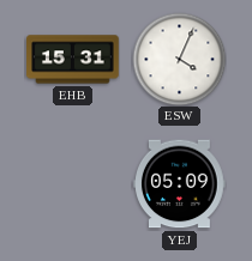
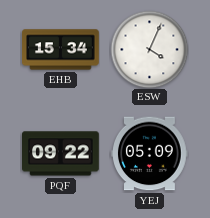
EHB: 15:31 -> 15:34 (61, 50)
PQF: none -> 09:22 (61, 154)
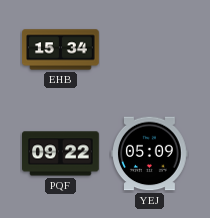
ESW: 4:04 -> none (149, 49)
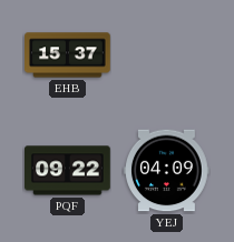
EHB: 15:34 -> 15:37 (68, 56)
YEJ: 05:09 -> 04:09 (167, 171)
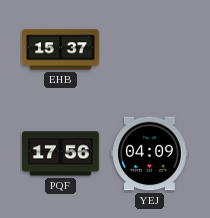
PQF: 09:22 -> 17:56 (61, 154)
